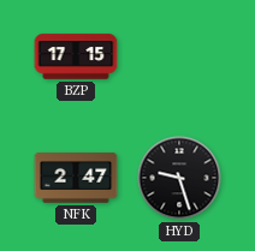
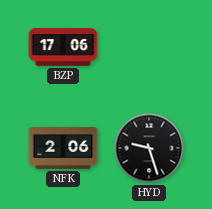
BZP: 17:15 -> 17:06 (63, 47)
NFK: 2:47 -> 2:06 (63, 148)
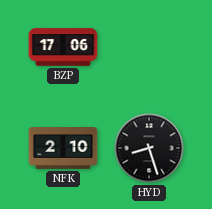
NFK: 2:06 -> 2:10 (63, 148)
HYD: 9:27 -> 8:27 (149, 148)
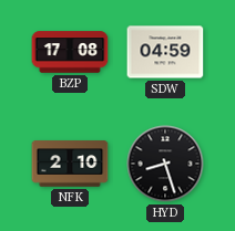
BZP: 17:06 -> 17:08 (70, 52)
SDW: none -> 04:59 (165, 52)
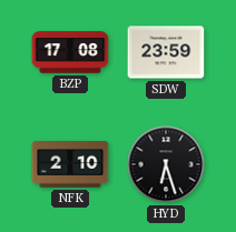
SDW: 04:59 -> 23:59 (166, 52)
HYD: 8:27 -> 6:27 (166, 164)
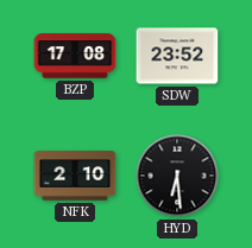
SDW: 23:59 -> 23:52 (177, 56)
HYD: 6:27 -> 6:29 (177, 176)
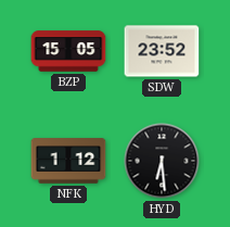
BZP: 17:08 -> 15:05 (68, 51)
NFK: 2:10 -> 1:12 (68, 161)
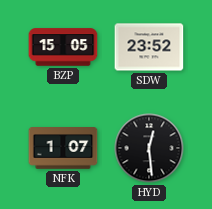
NFK: 1:12 -> 1:07 (63, 148)
HYD: 6:29 -> 12:29 (149, 148)
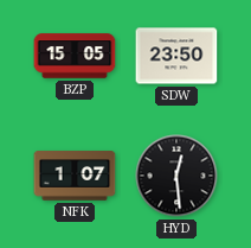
SDW: 23:52 -> 23:50 (176, 56)
